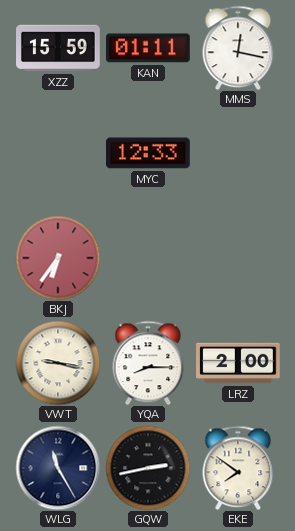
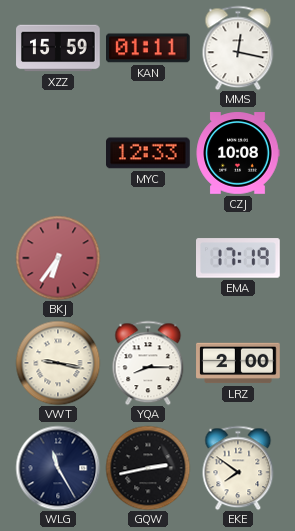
CZJ: none -> 10:08 (238, 153)
EMA: none -> 17:19 (239, 258)
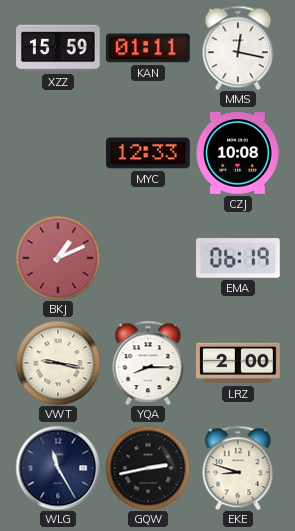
BKJ: 6:36 -> 1:11 (58, 258)
EMA: 17:19 -> 06:19 (239, 258)
EKE: 7:51 -> 8:48 (238, 468)
